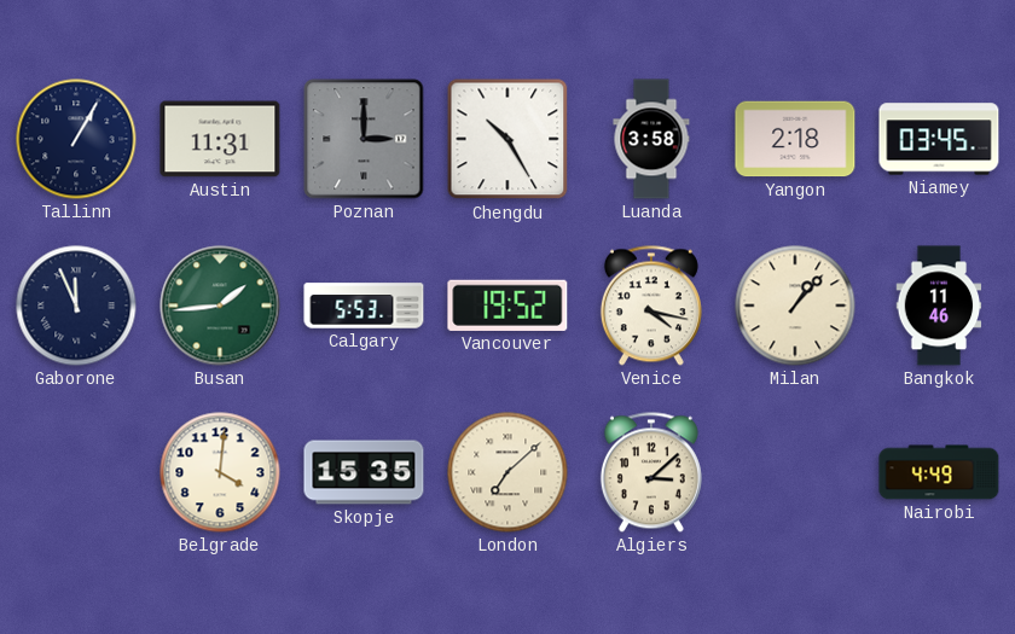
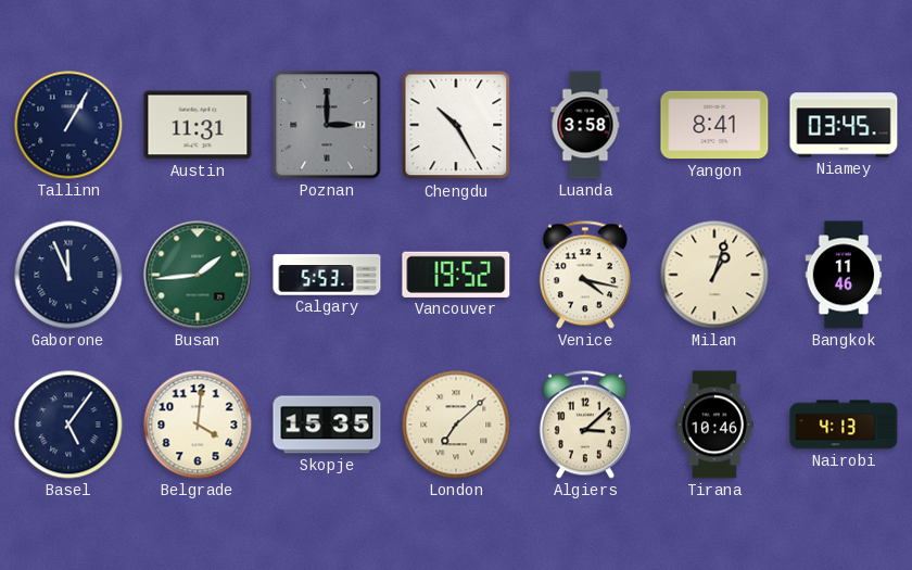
Yangon: 2:18 -> 8:41 (714, 125)
Milan: 1:07 -> 1:03 (714, 275)
Basel: none -> 5:06 (68, 425)
Tirana: none -> 10:46 (714, 425)
Nairobi: 4:49 -> 4:13 (844, 425)
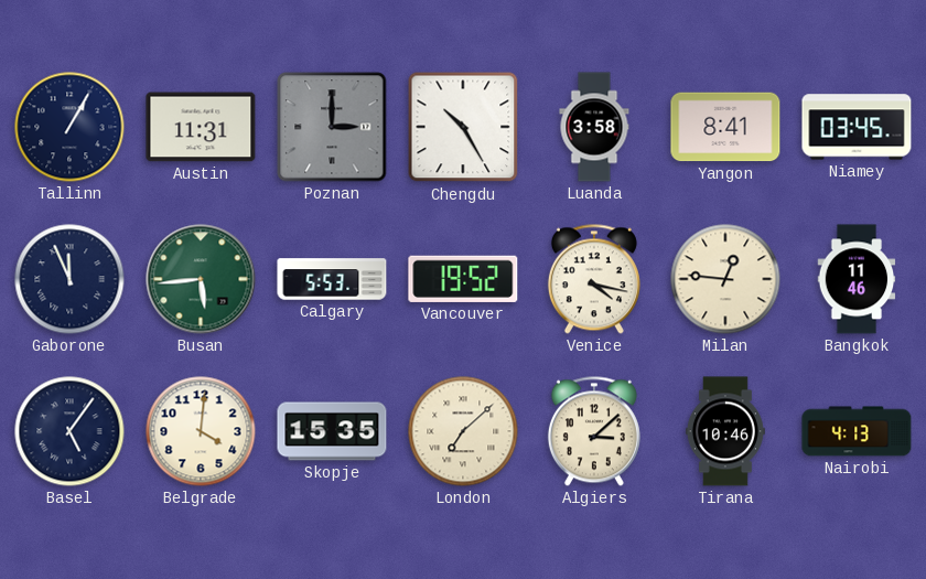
Busan: 1:44 -> 5:44 (201, 279)
Milan: 1:03 -> 12:46 (725, 279)
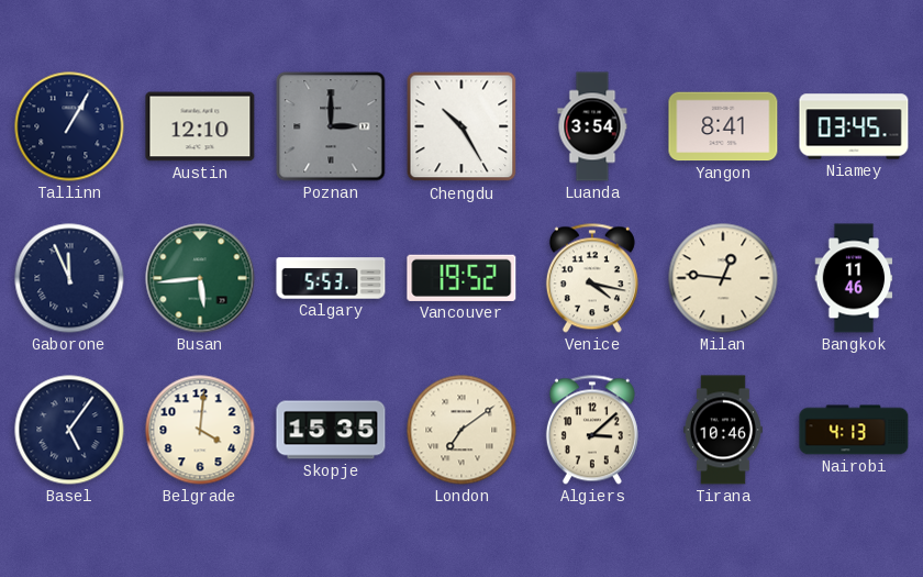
Austin: 11:31 -> 12:10 (200, 126)
Luanda: 3:58 -> 3:54 (592, 126)
London: 7:08 -> 7:09 (462, 430)
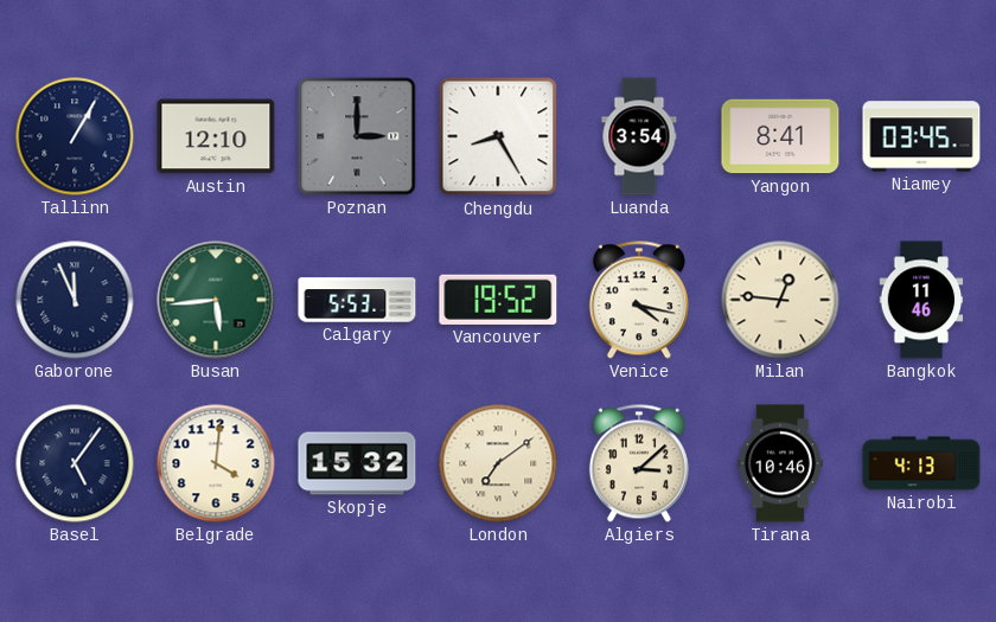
Chengdu: 10:25 -> 8:25 (498, 136)
Skopje: 15:35 -> 15:32 (357, 463)
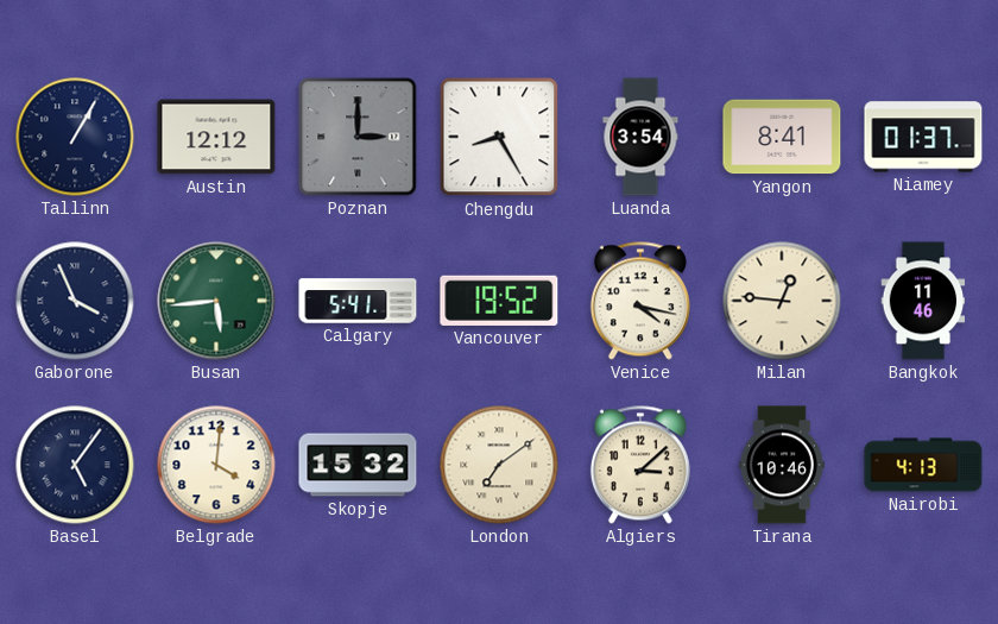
Austin: 12:10 -> 12:12 (216, 137)
Niamey: 03:45 -> 01:37 (923, 137)
Gaborone: 11:56 -> 3:56 (75, 301)
Calgary: 5:53 -> 5:41 (358, 301)
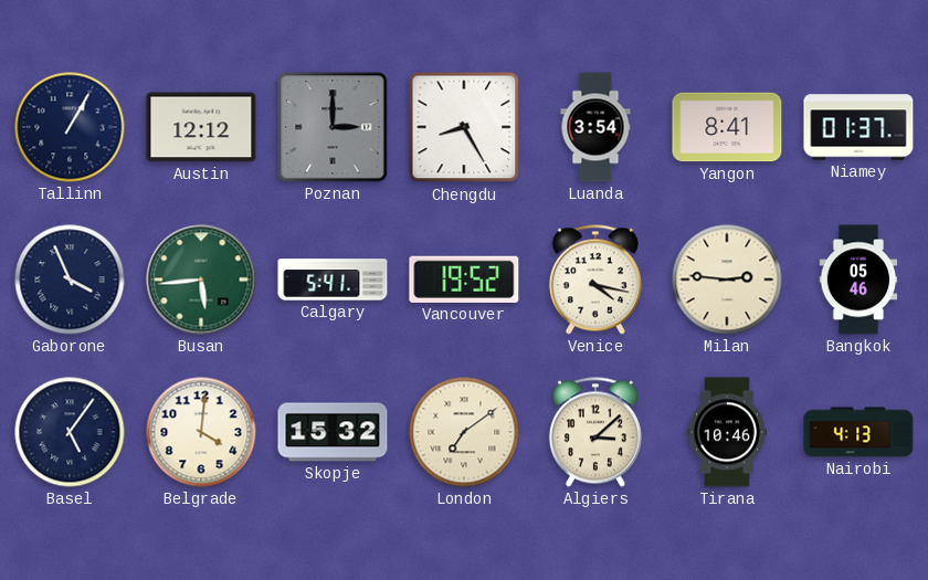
Milan: 12:46 -> 2:46 (727, 280)
Bangkok: 11:46 -> 05:46 (858, 280)
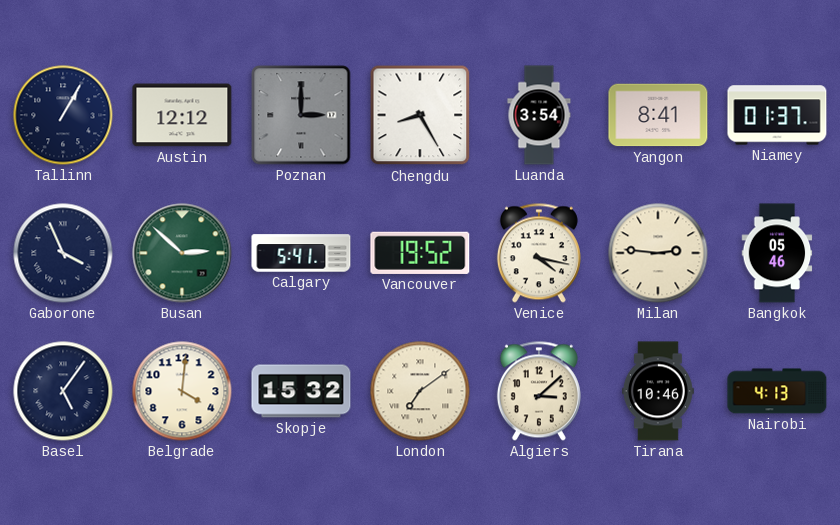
Busan: 5:44 -> 2:52 (182, 253)
